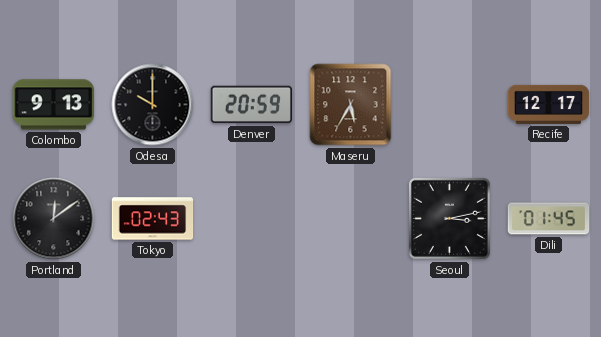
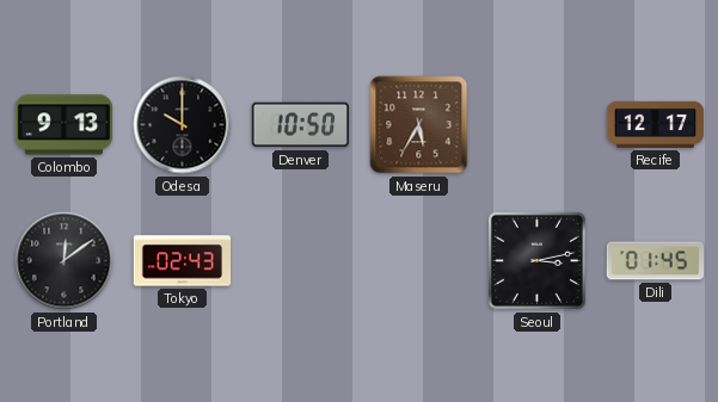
Denver: 20:59 -> 10:50 (300, 125)
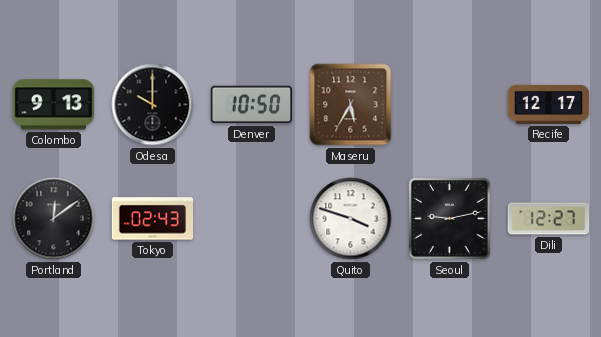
Quito: none -> 3:48 (351, 219)
Seoul: 3:13 -> 9:13 (449, 218)
Dili: 01:45 -> 12:27 (549, 219)
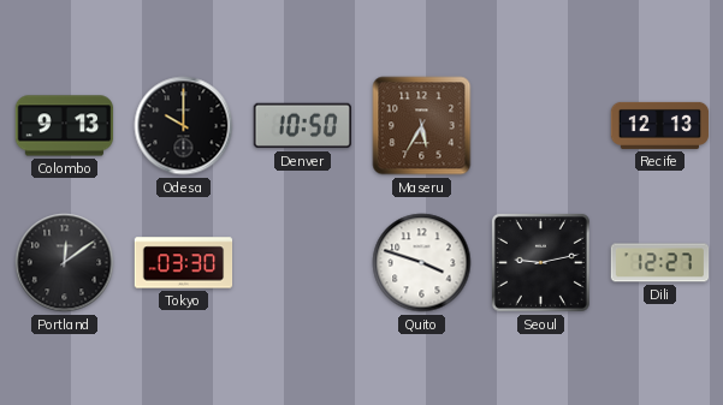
Recife: 12:17 -> 12:13 (660, 125)
Tokyo: 02:43 -> 03:30 (184, 263)
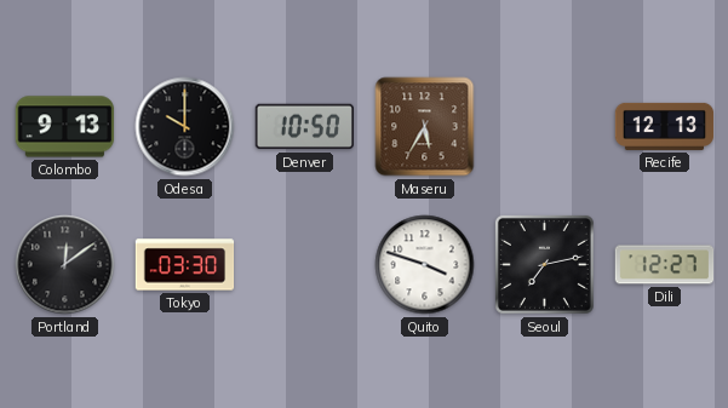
Seoul: 9:13 -> 7:13 (544, 264)
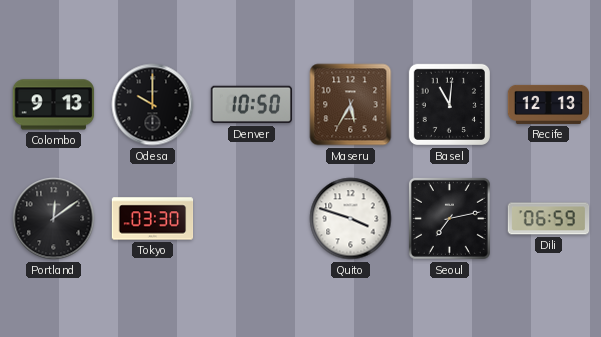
Basel: none -> 11:01 (449, 104)
Dili: 12:27 -> 06:59 (549, 219)
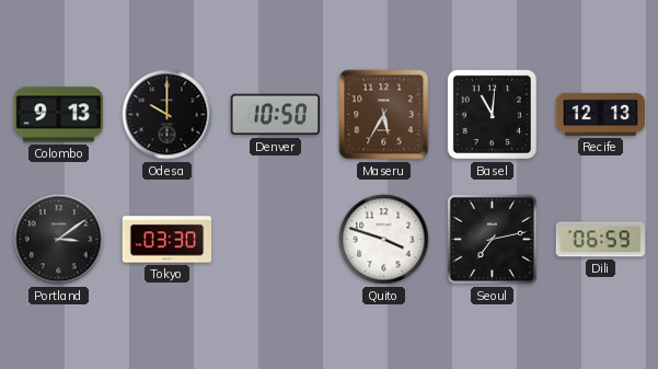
Portland: 12:09 -> 3:09 (59, 240)
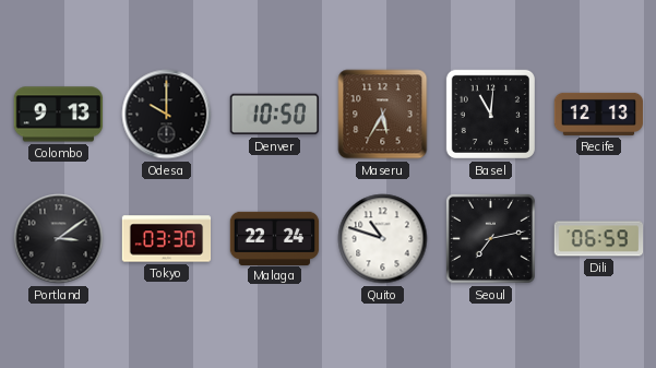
Malaga: none -> 22:24 (275, 238)
Quito: 3:48 -> 10:48 (383, 239)
